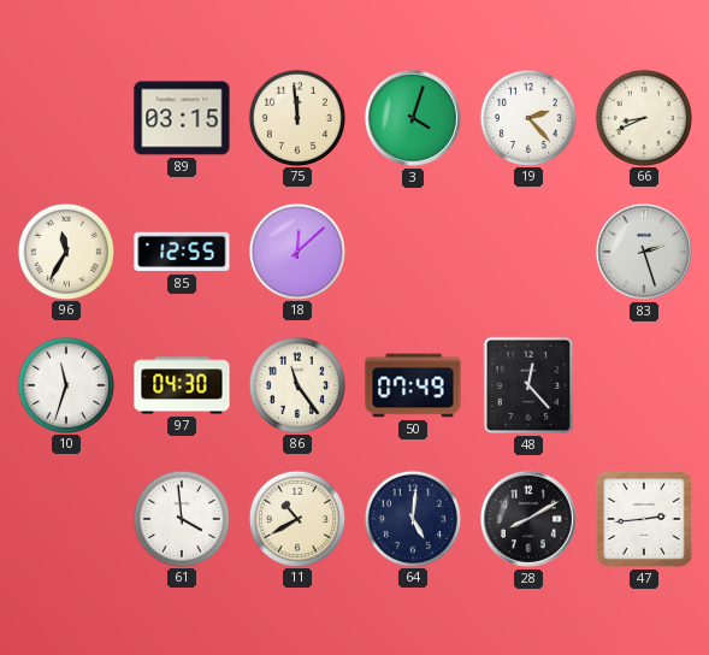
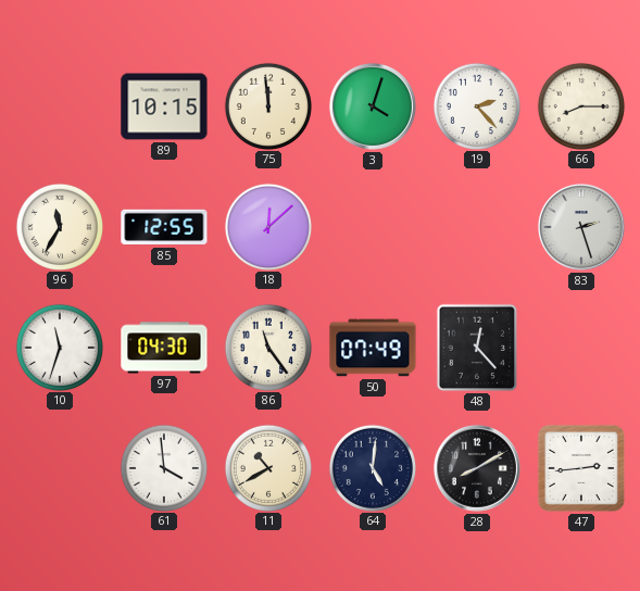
89: 03:15 -> 10:15 (164, 106)
66: 8:41 -> 8:15 (580, 105)
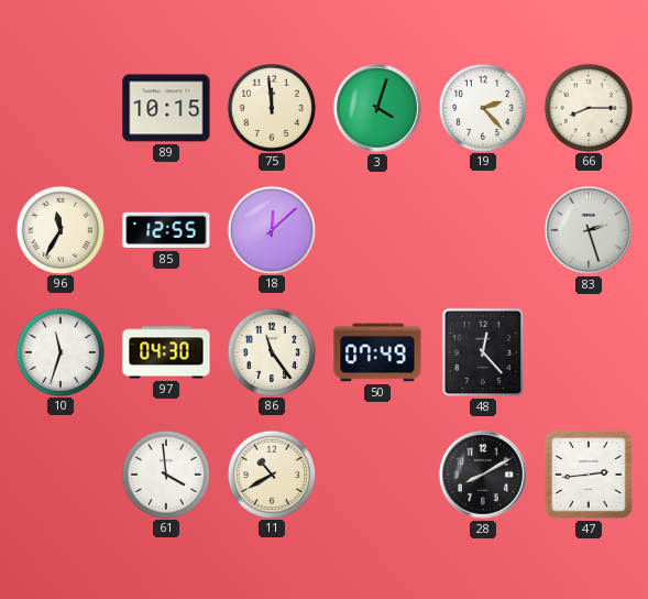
64: 5:01 -> none (372, 467)
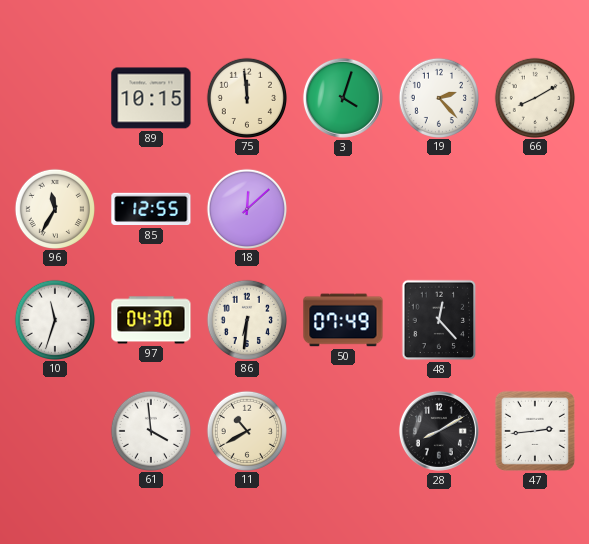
66: 8:15 -> 8:10 (534, 97)
83: 2:27 -> none (589, 230)
86: 11:24 -> 6:31 (246, 319)
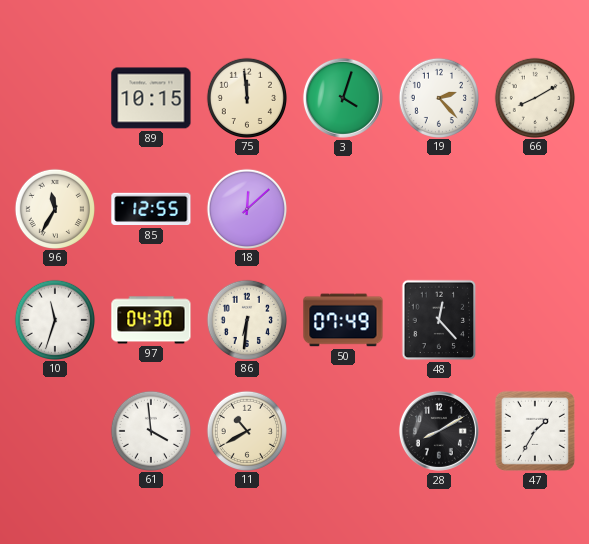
47: 2:44 -> 1:35 (535, 431)
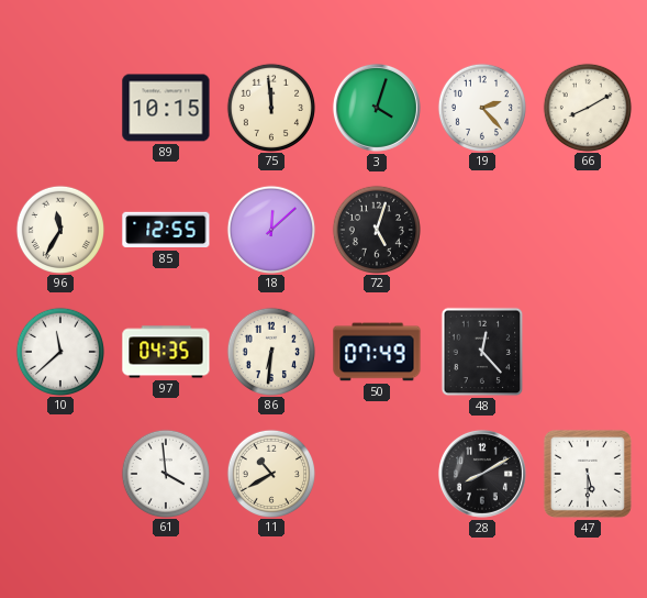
72: none -> 5:03 (376, 229)
10: 11:33 -> 11:38 (59, 351)
97: 04:30 -> 04:35 (166, 352)
47: 1:35 -> 5:30 (588, 474)
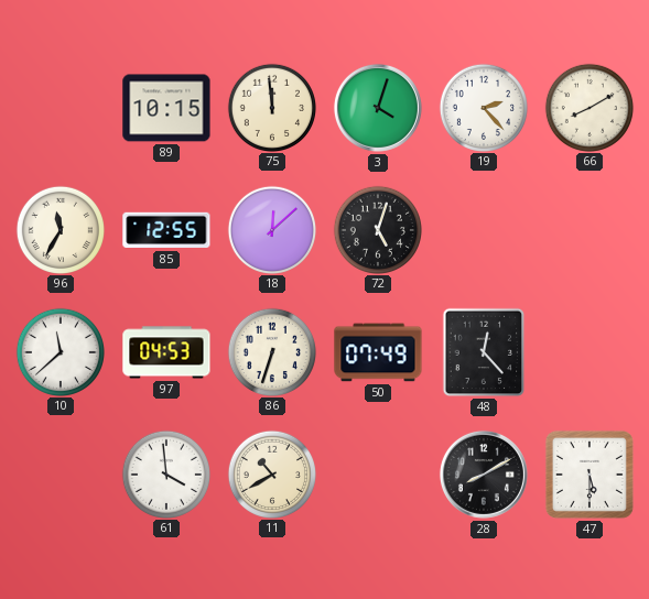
97: 04:35 -> 04:53 (166, 352)
86: 6:31 -> 6:33 (271, 351)
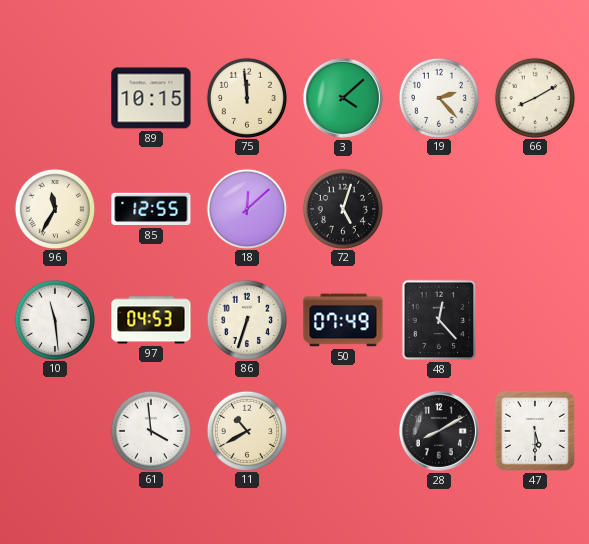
3: 4:03 -> 4:08 (343, 98)
10: 11:38 -> 11:29 (54, 319)
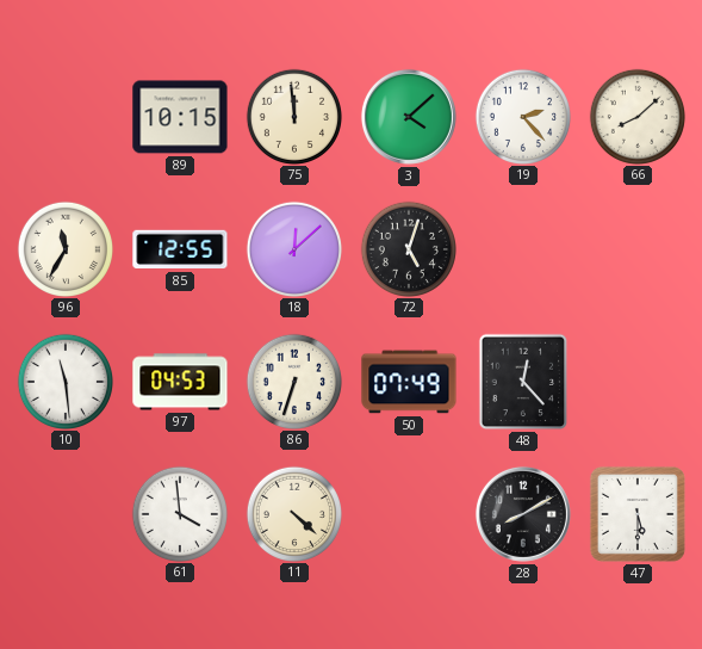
66: 8:10 -> 8:08 (636, 116)
11: 10:40 -> 4:22 (293, 513)
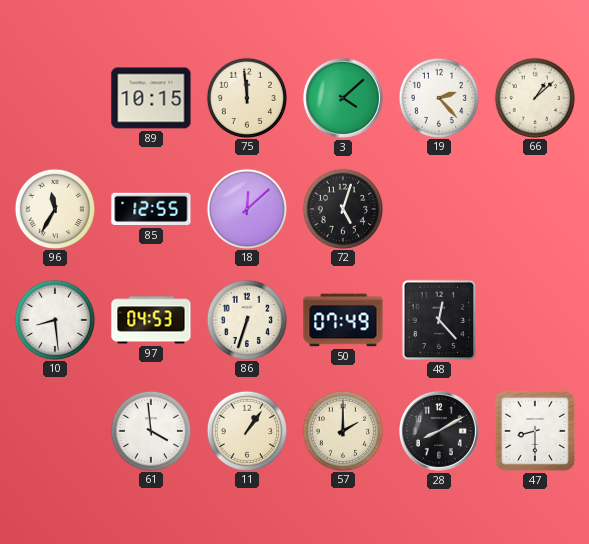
66: 8:08 -> 1:08 (534, 97)
10: 11:29 -> 8:29 (54, 319)
11: 4:22 -> 1:06 (246, 430)
57: none -> 2:00 (342, 430)
47: 5:30 -> 8:30 (535, 431)
